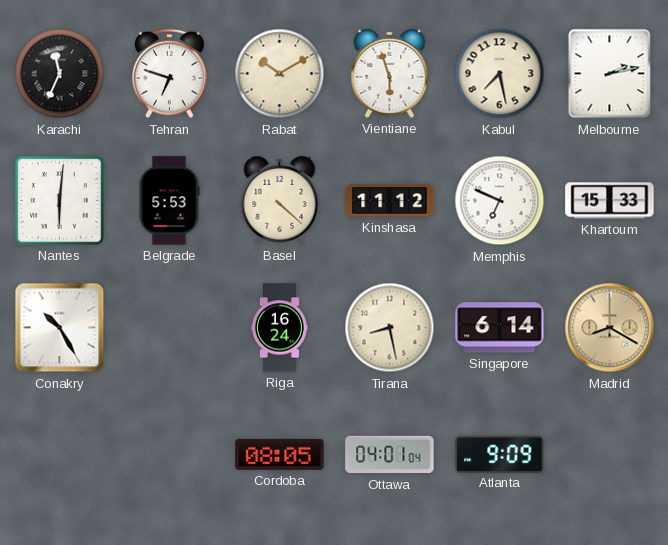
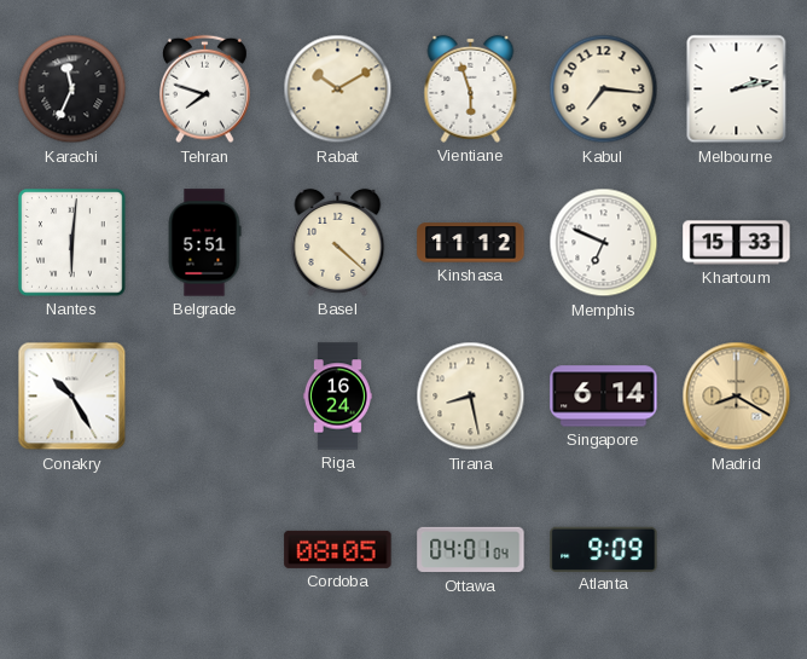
Tehran: 6:48 -> 7:48 (205, 89)
Kabul: 7:28 -> 7:16 (604, 89)
Belgrade: 5:53 -> 5:51 (204, 243)
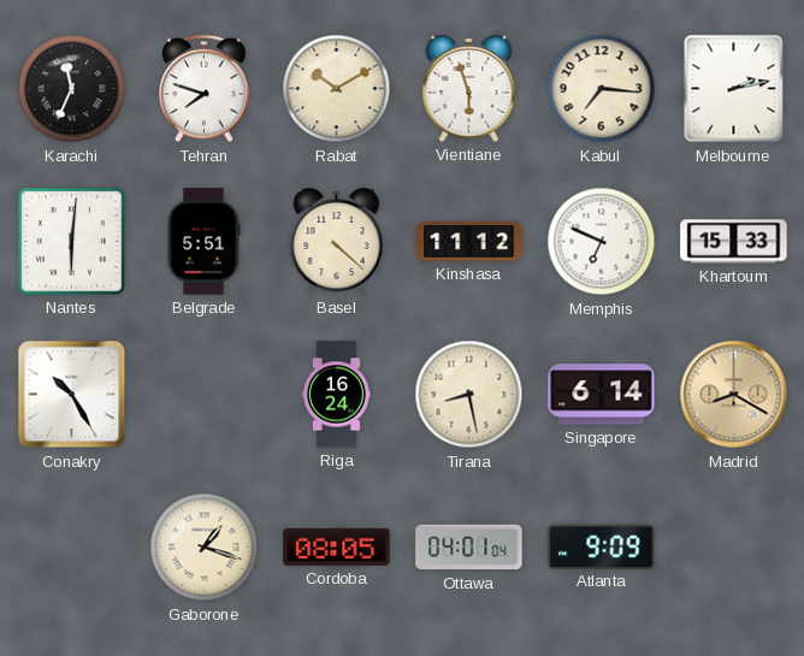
Gaborone: none -> 1:18 (205, 548)
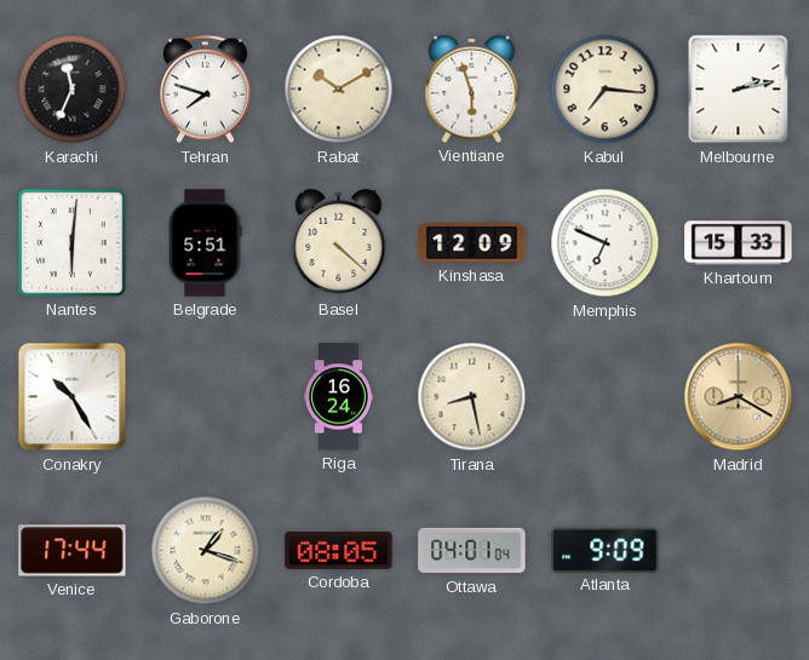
Kinshasa: 11:12 -> 12:09 (472, 243)
Singapore: 6:14 -> none (602, 395)
Venice: none -> 17:44 (73, 551)
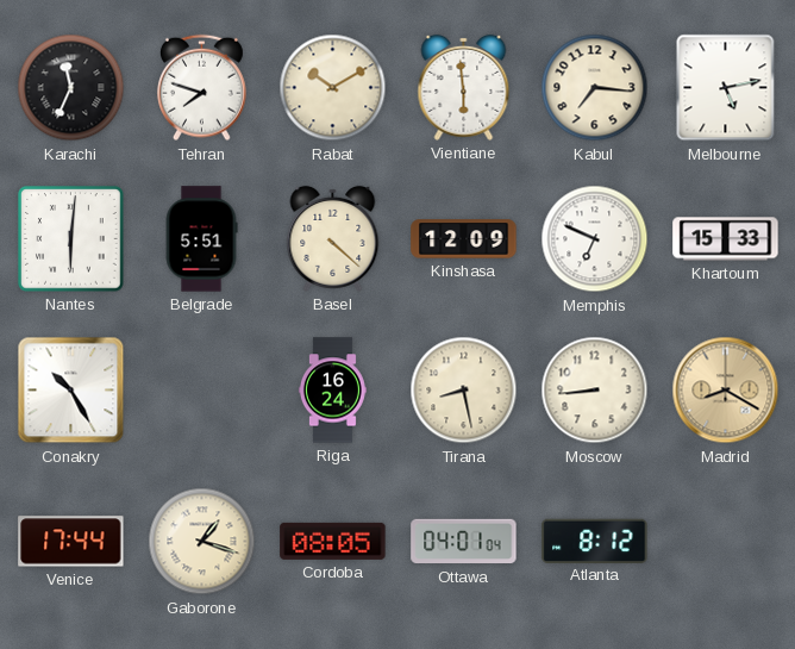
Vientiane: 5:57 -> 5:59 (464, 87)
Melbourne: 2:13 -> 5:13 (726, 88)
Moscow: none -> 8:44 (595, 391)
Atlanta: 9:09 -> 8:12 (595, 541)
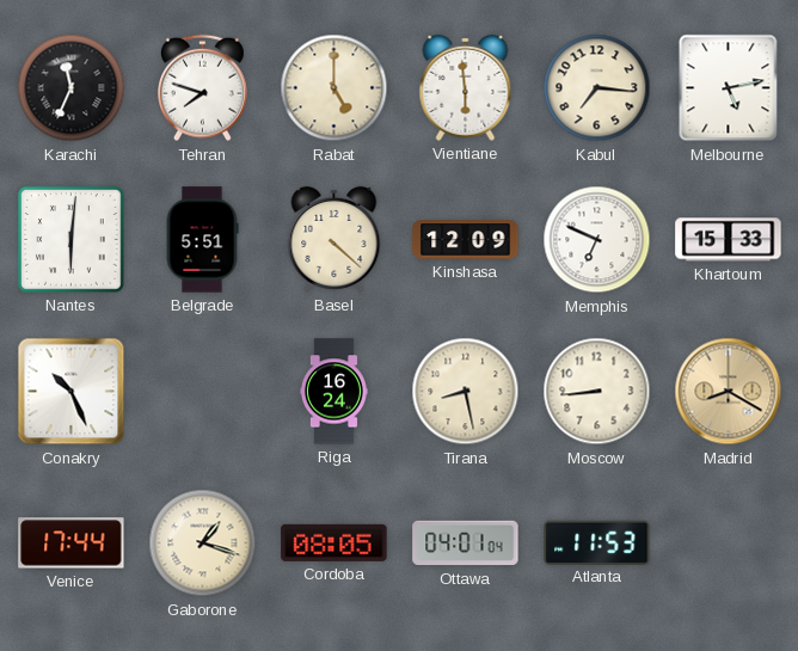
Rabat: 10:10 -> 5:00 (334, 88)
Conakry: 10:25 -> 10:26 (72, 392)
Atlanta: 8:12 -> 11:53 (597, 542)
